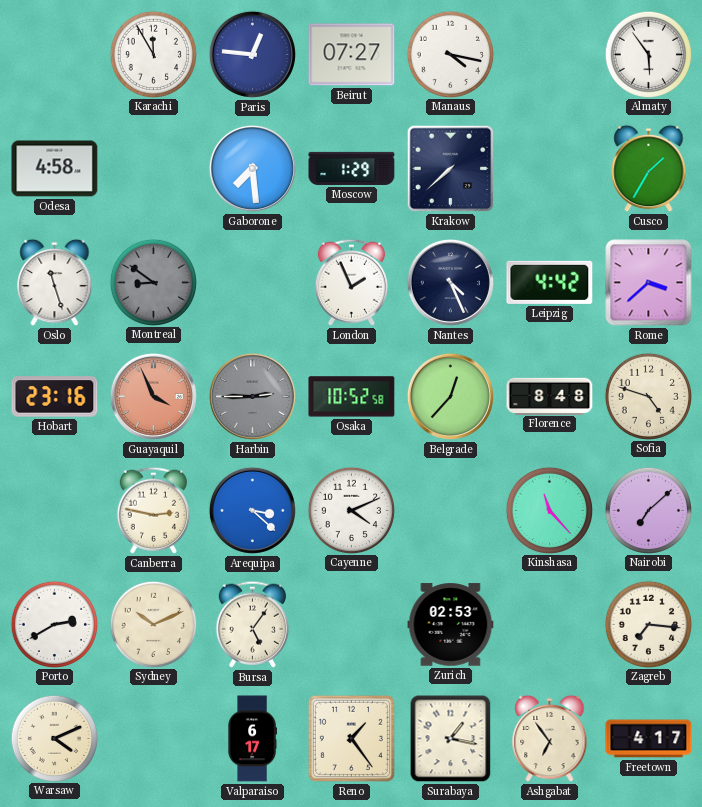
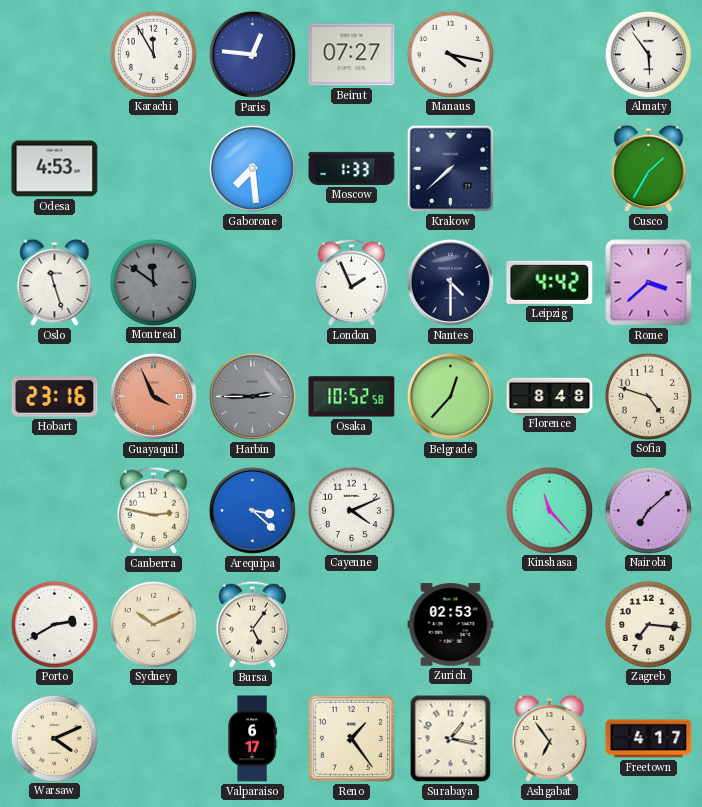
Odesa: 4:58 -> 4:53 (55, 169)
Moscow: 1:29 -> 1:33 (352, 168)
Montreal: 8:51 -> 11:51 (153, 282)
Nantes: 4:26 -> 4:30 (450, 282)
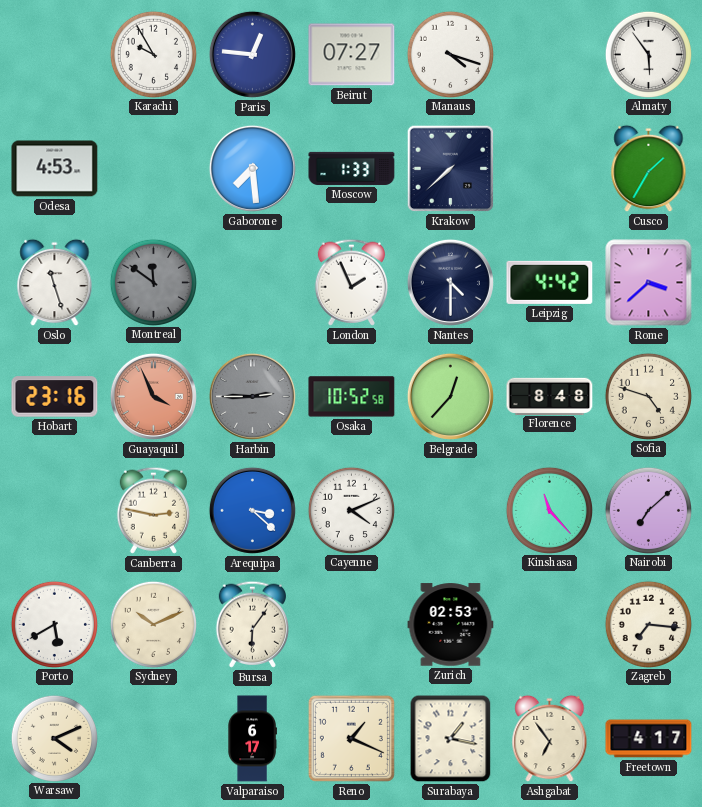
Karachi: 11:55 -> 9:55 (153, 54)
Manaus: 4:17 -> 4:18 (450, 54)
Porto: 2:40 -> 5:40 (54, 624)
Bursa: 5:06 -> 6:06 (252, 624)
Reno: 1:24 -> 1:19 (351, 738)
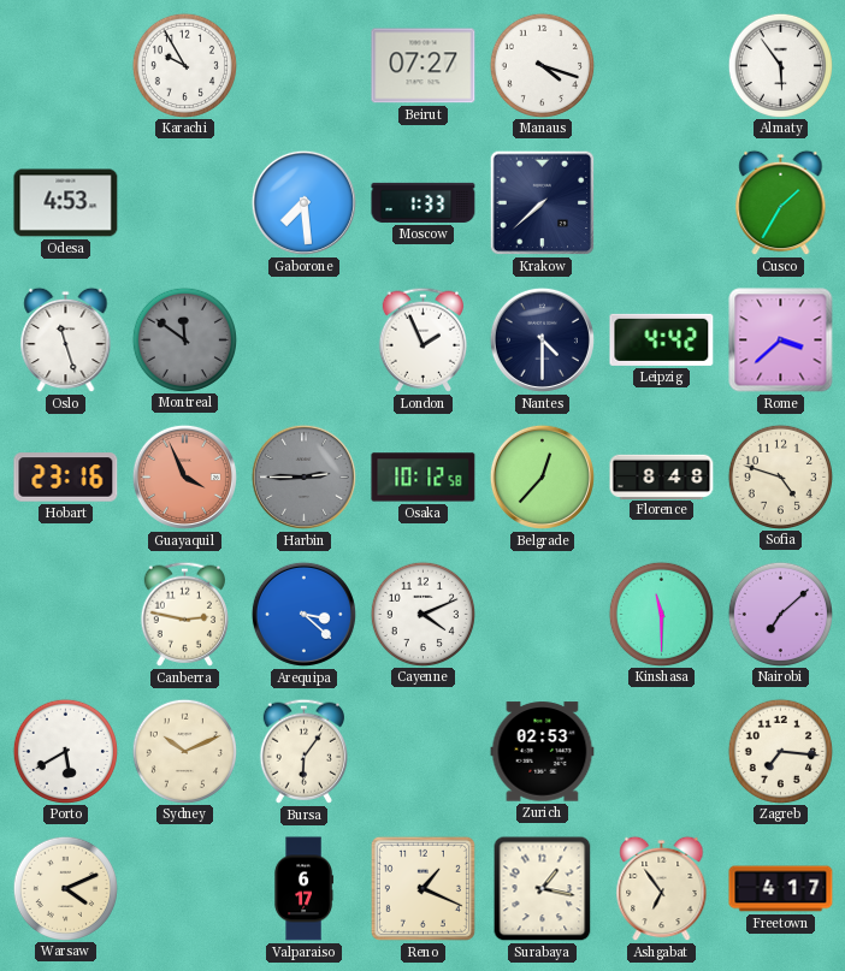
Paris: 12:46 -> none (252, 54)
Osaka: 10:52 -> 10:12 (424, 478)
Kinshasa: 11:23 -> 11:30 (661, 614)
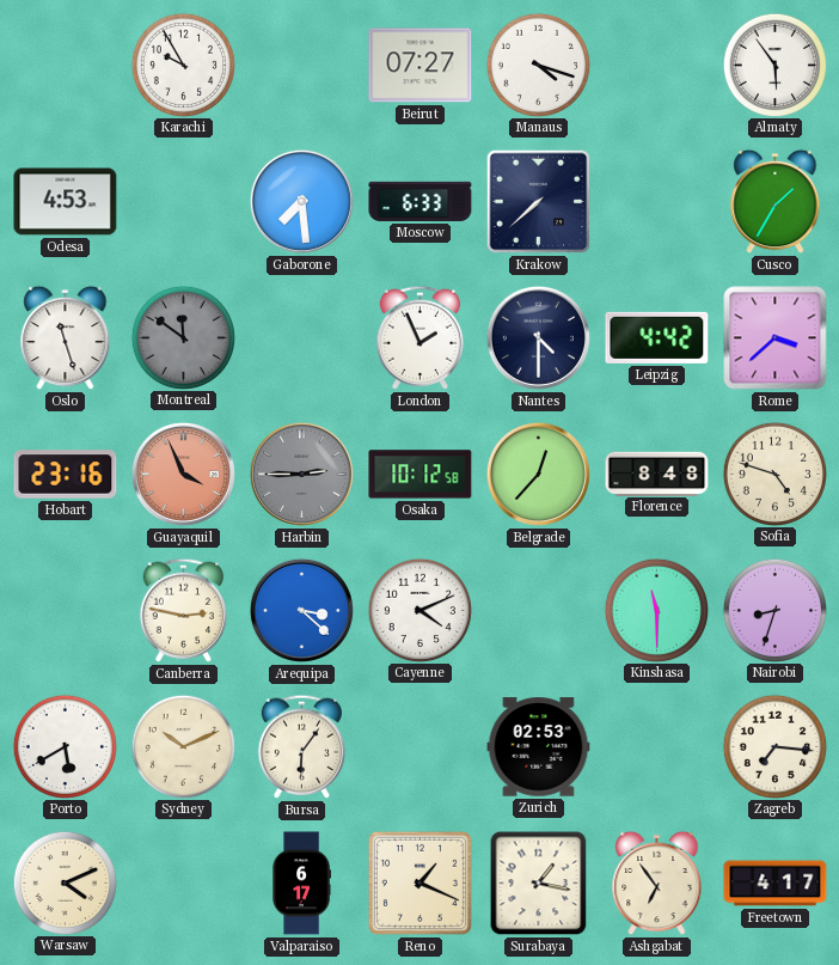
Moscow: 1:33 -> 6:33 (421, 201)
Nairobi: 7:08 -> 8:33 (774, 610)
